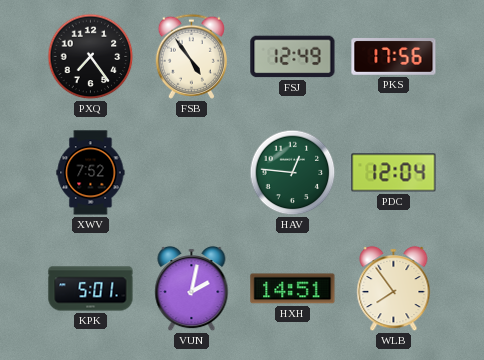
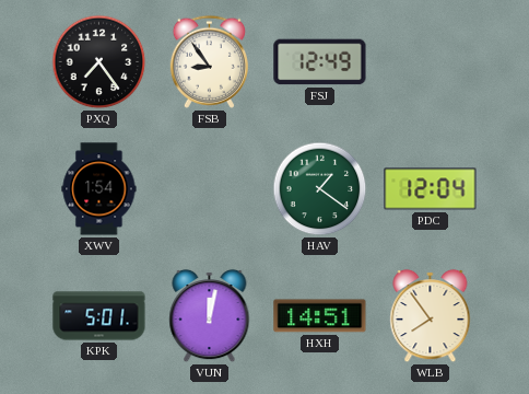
FSB: 4:54 -> 8:54 (209, 61)
PKS: 17:56 -> none (394, 57)
XWV: 7:52 -> 1:54 (99, 189)
HAV: 12:46 -> 1:21 (320, 189)
VUN: 2:02 -> 12:02 (210, 316)
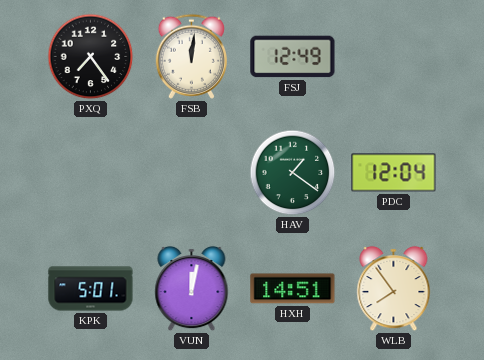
FSB: 8:54 -> 12:01 (191, 56)
XWV: 1:54 -> none (99, 189)
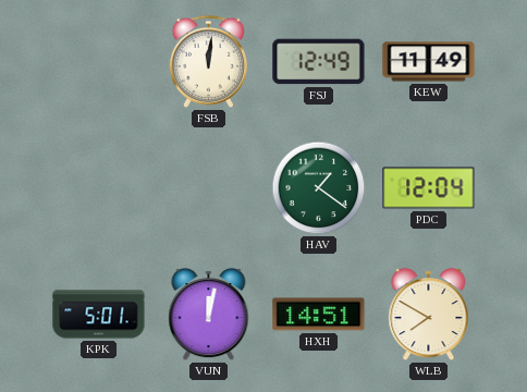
PXQ: 7:24 -> none (91, 57)
KEW: none -> 11:49 (429, 62)
WLB: 7:54 -> 7:50 (429, 315)
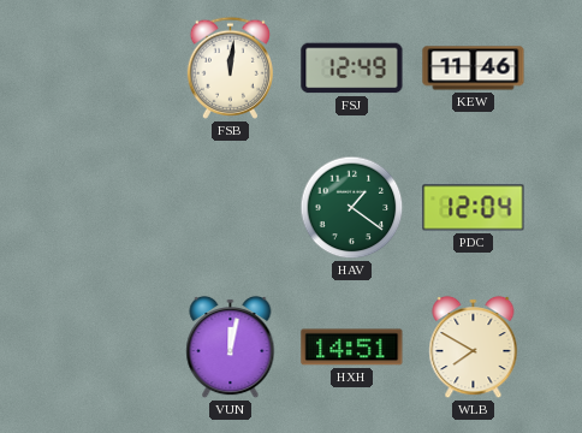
KEW: 11:49 -> 11:46 (474, 69)
KPK: 5:01 -> none (99, 315)
